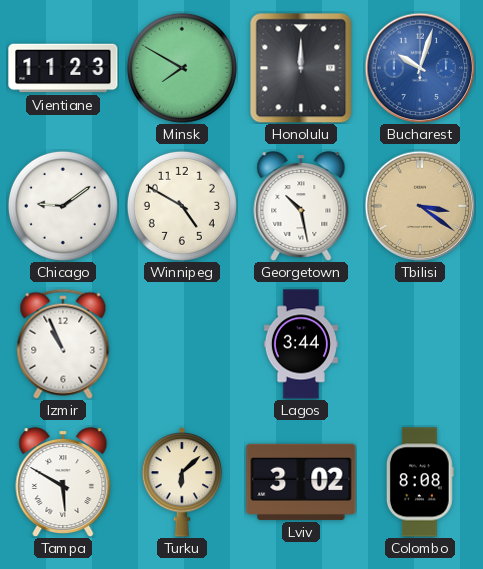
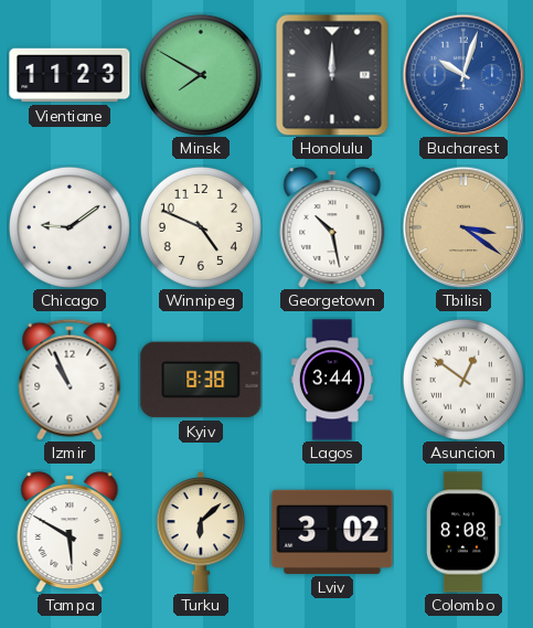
Winnipeg: 4:50 -> 4:49 (201, 227)
Kyiv: none -> 8:38 (201, 380)
Asuncion: none -> 12:51 (463, 380)
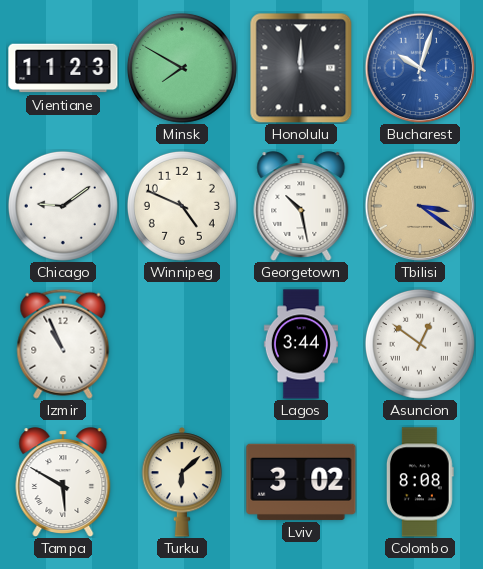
Kyiv: 8:38 -> none (201, 380)
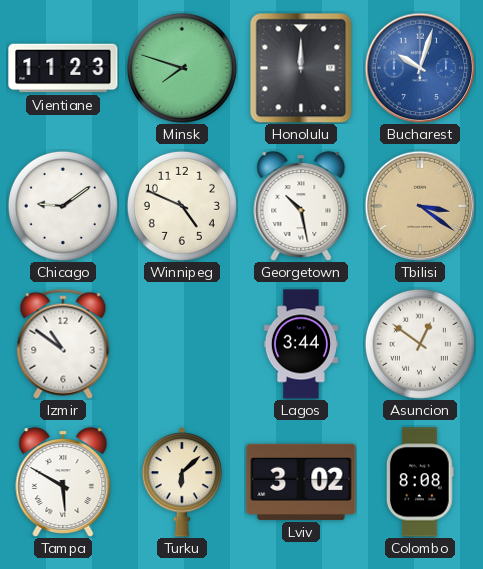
Minsk: 7:50 -> 7:48 (182, 68)
Izmir: 10:56 -> 10:51 (63, 344)
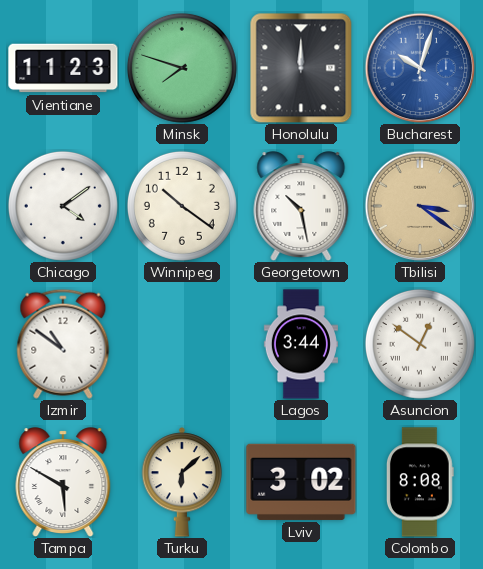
Chicago: 9:09 -> 4:09 (63, 206)
Winnipeg: 4:49 -> 10:21 (182, 206)
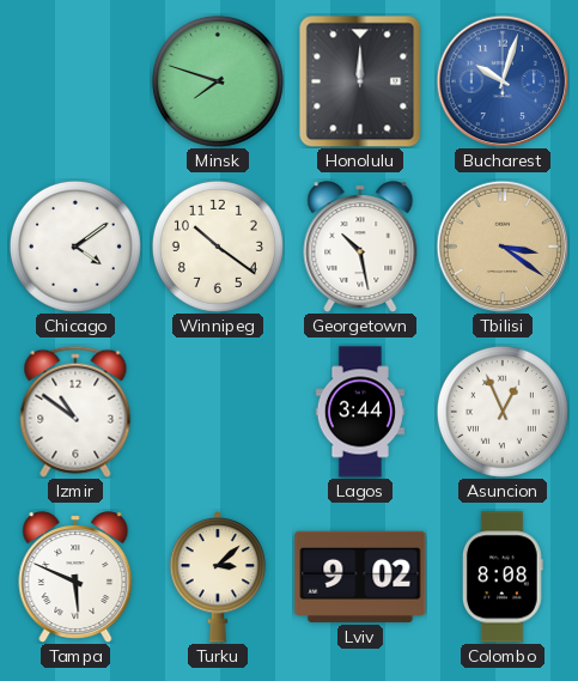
Vientiane: 11:23 -> none (63, 68)
Asuncion: 12:51 -> 12:56 (503, 412)
Tampa: 5:50 -> 5:49 (75, 577)
Turku: 6:08 -> 3:08 (218, 577)
Lviv: 3:02 -> 9:02 (360, 577)
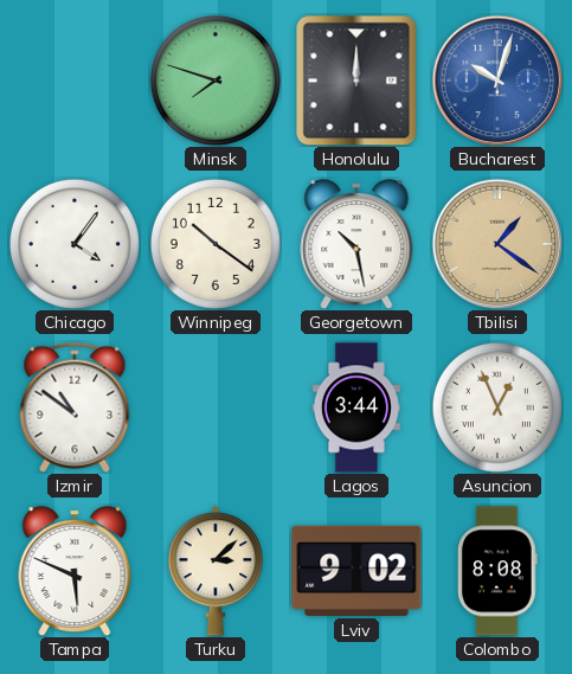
Chicago: 4:09 -> 4:06 (75, 244)
Tbilisi: 3:21 -> 1:21 (497, 244)
